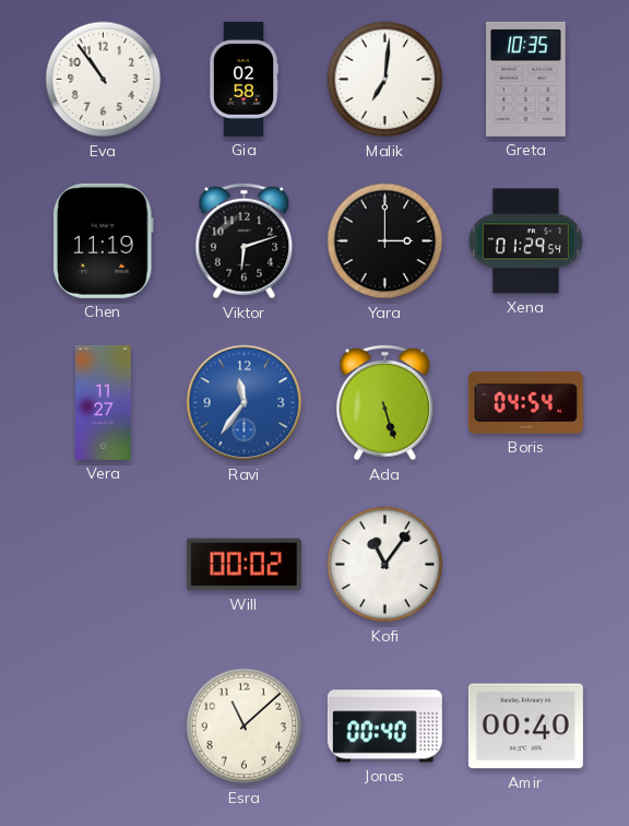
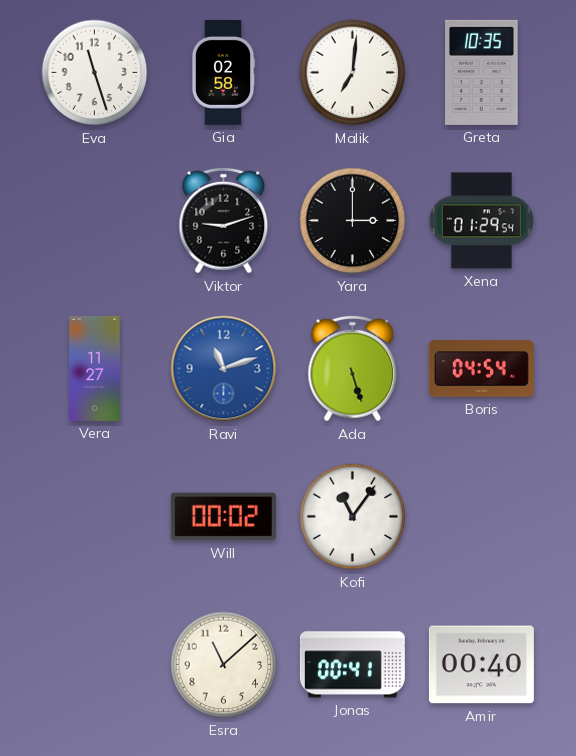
Eva: 10:54 -> 11:27 (95, 73)
Chen: 11:19 -> none (103, 240)
Viktor: 6:12 -> 9:12 (224, 221)
Ravi: 11:36 -> 11:12 (224, 369)
Jonas: 00:40 -> 00:41 (352, 665)
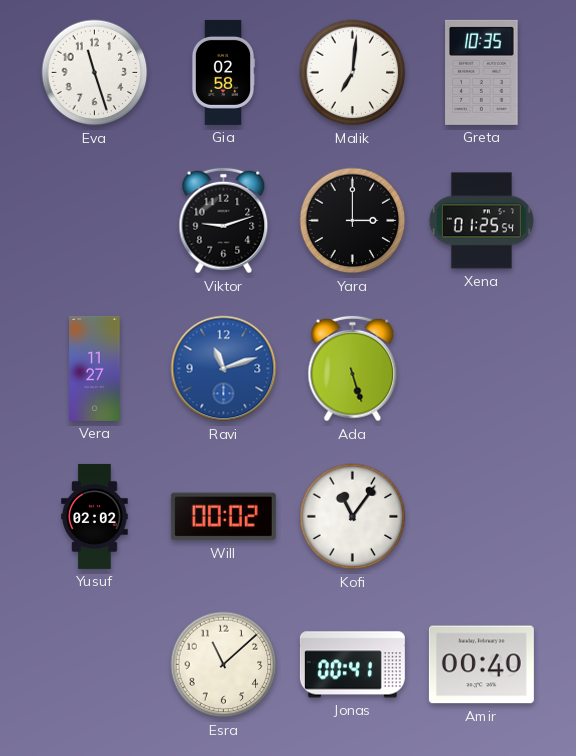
Xena: 01:29 -> 01:25 (481, 221)
Boris: 04:54 -> none (481, 369)
Yusuf: none -> 02:02 (95, 516)
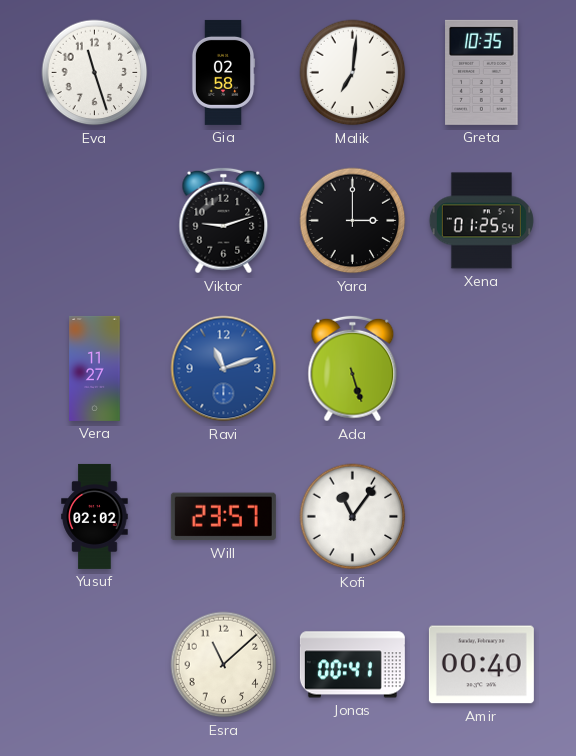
Will: 00:02 -> 23:57 (223, 517)
